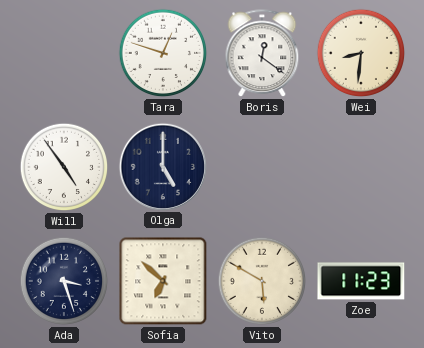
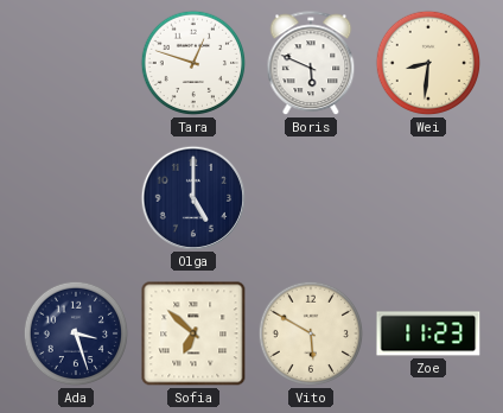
Boris: 12:21 -> 5:49 (311, 64)
Will: 4:54 -> none (64, 167)
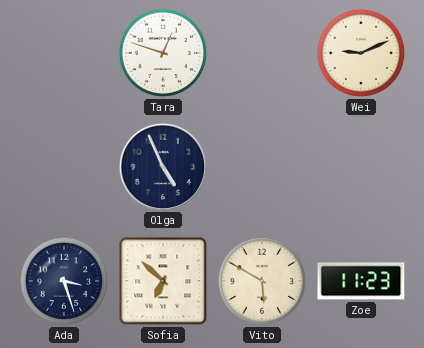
Boris: 5:49 -> none (311, 64)
Wei: 8:31 -> 9:11 (361, 53)
Olga: 5:00 -> 4:56 (162, 166)
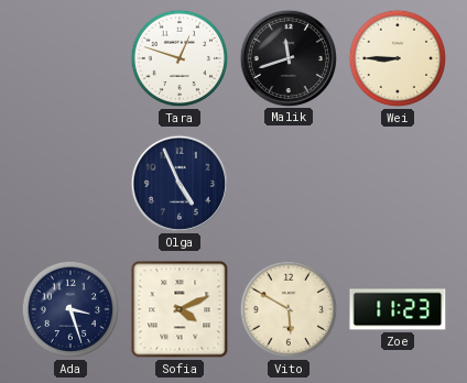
Malik: none -> 11:42 (287, 57)
Wei: 9:11 -> 8:45 (398, 58)
Sofia: 6:52 -> 4:11 (180, 309)
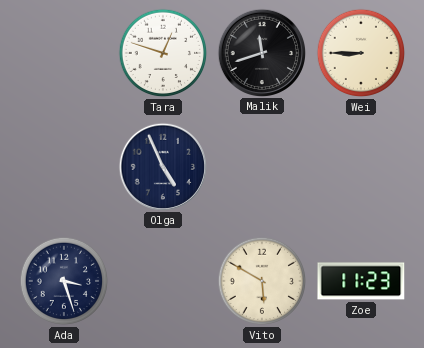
Sofia: 4:11 -> none (180, 309)
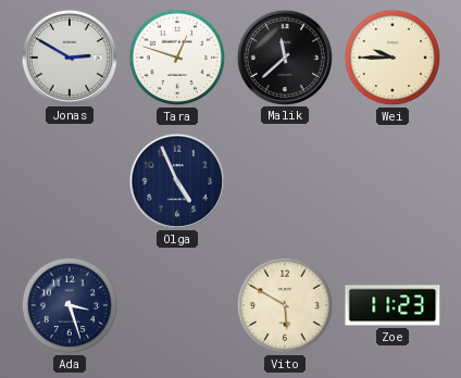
Jonas: none -> 2:50 (68, 56)
Malik: 11:42 -> 11:38 (284, 56)
Wei: 8:45 -> 9:45 (393, 58)
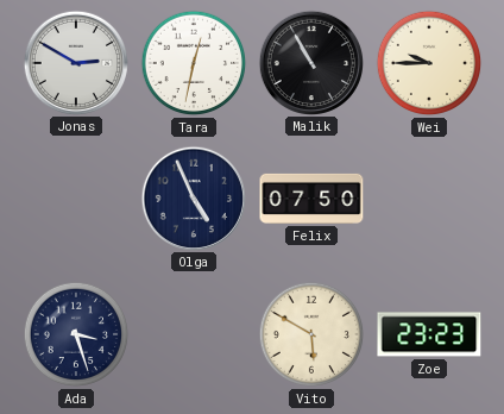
Tara: 12:48 -> 12:32 (194, 63)
Malik: 11:38 -> 10:55 (310, 62)
Felix: none -> 07:50 (311, 199)
Zoe: 11:23 -> 23:23 (429, 334)
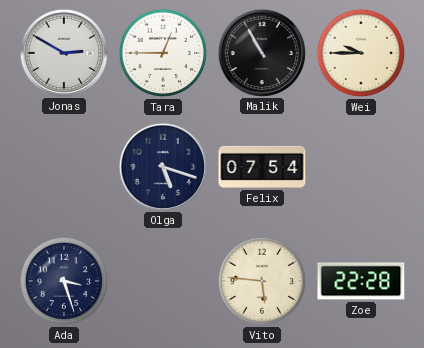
Tara: 12:32 -> 12:45 (163, 53)
Olga: 4:56 -> 5:18 (162, 166)
Felix: 07:50 -> 07:54 (262, 167)
Vito: 5:50 -> 5:46 (262, 281)
Zoe: 23:23 -> 22:28 (361, 281)
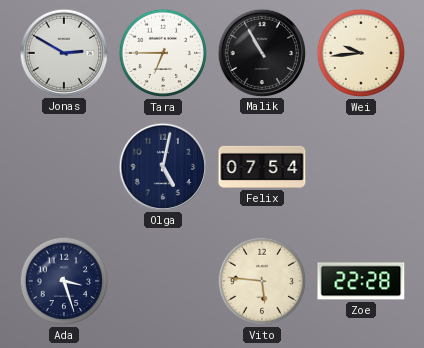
Tara: 12:45 -> 6:45 (163, 53)
Wei: 9:45 -> 9:44 (361, 53)
Olga: 5:18 -> 5:02 (162, 166)
